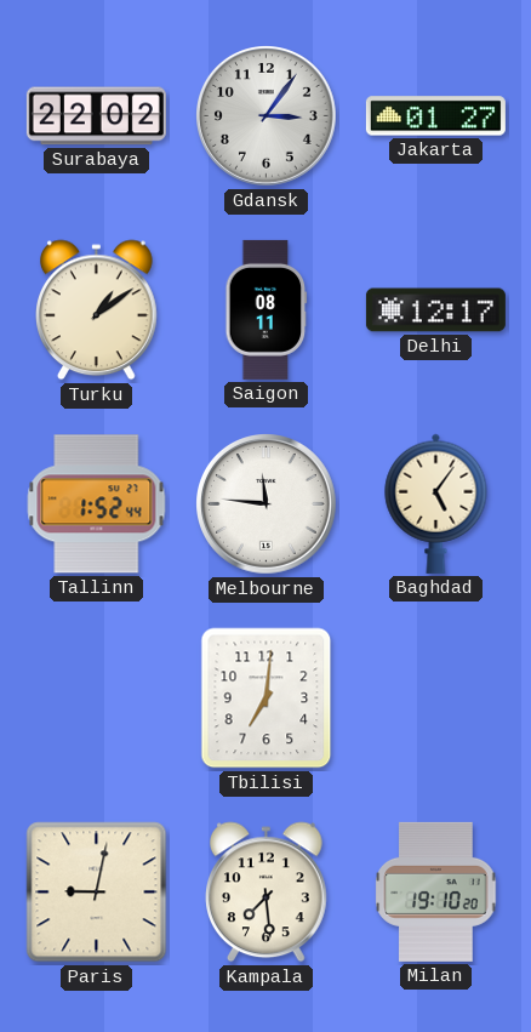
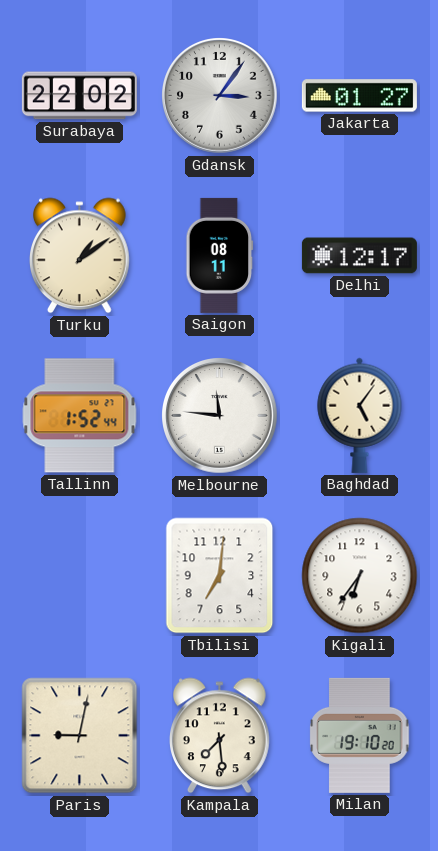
Kigali: none -> 6:36 (360, 576)
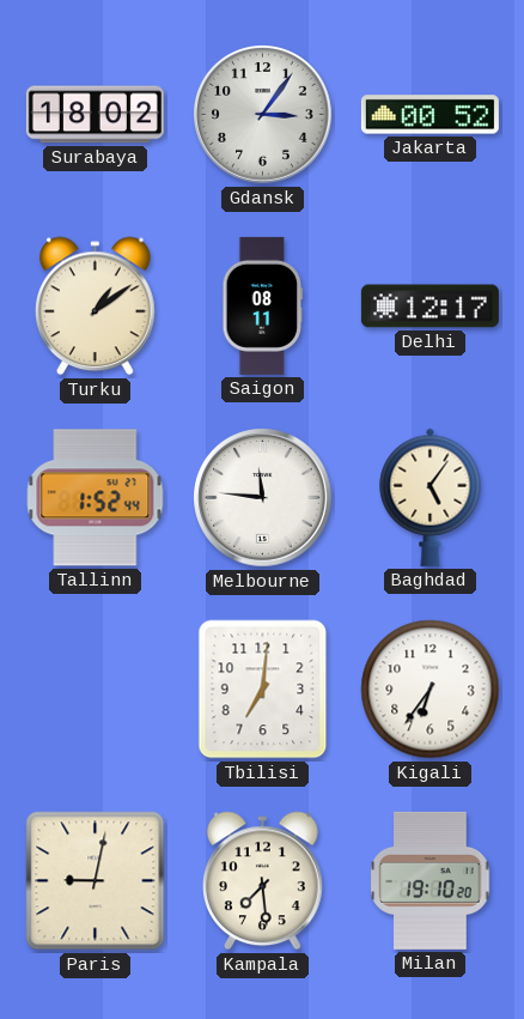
Surabaya: 22:02 -> 18:02 (95, 115)
Jakarta: 01:27 -> 00:52 (429, 115)
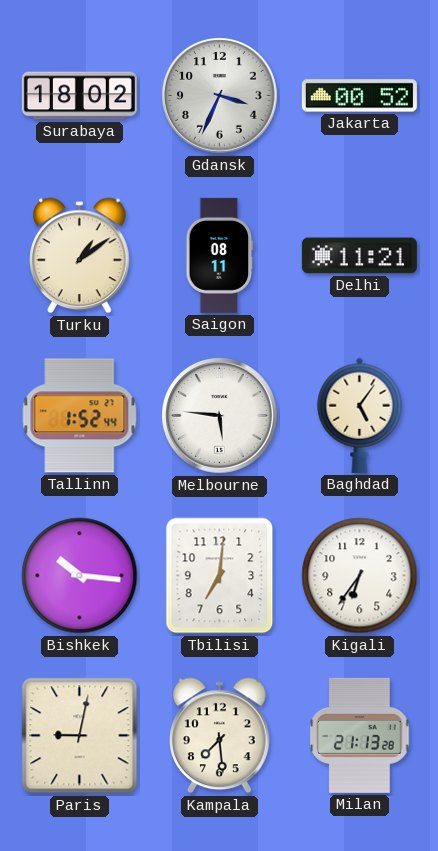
Gdansk: 3:06 -> 3:34 (220, 96)
Delhi: 12:17 -> 11:21 (359, 256)
Melbourne: 11:46 -> 5:46 (220, 416)
Bishkek: none -> 10:16 (80, 576)
Milan: 19:10 -> 21:13 (360, 735)
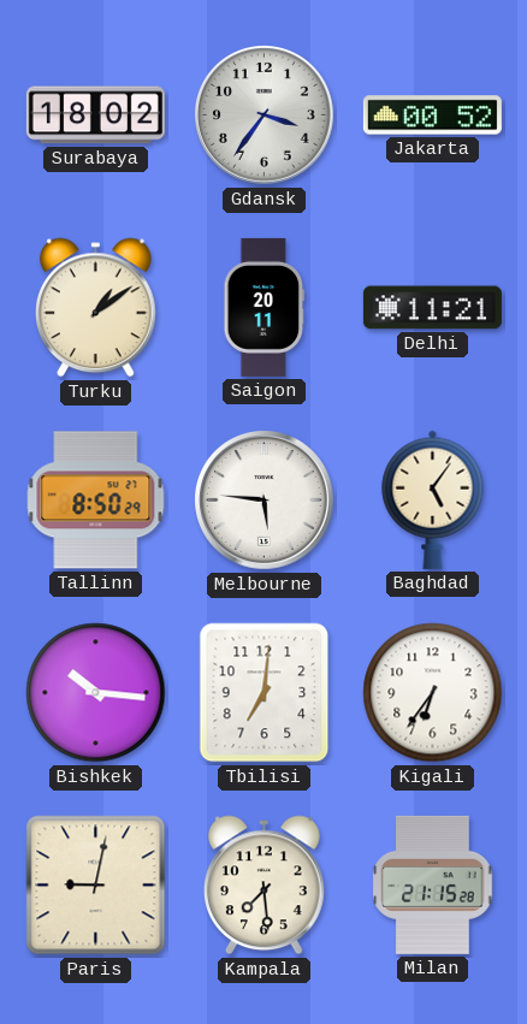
Gdansk: 3:34 -> 3:36 (265, 116)
Saigon: 08:11 -> 20:11 (265, 307)
Tallinn: 1:52 -> 8:50 (96, 501)
Milan: 21:13 -> 21:15 (433, 884)
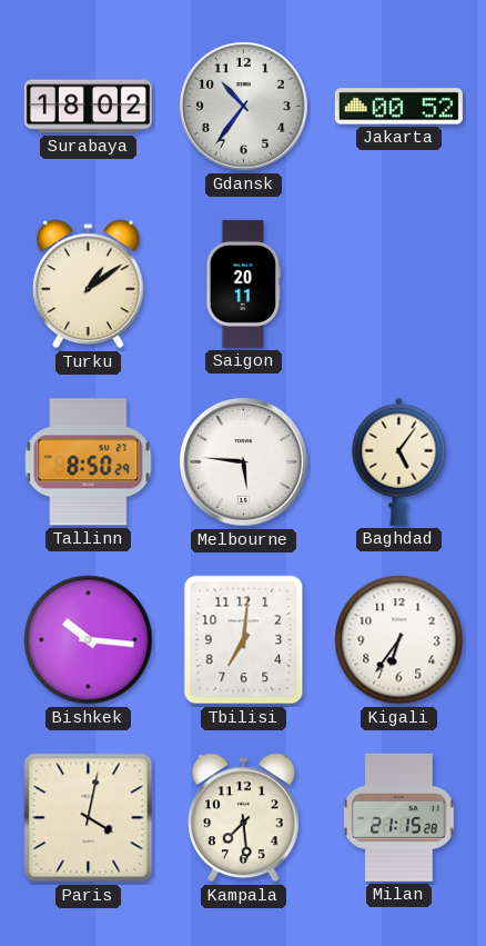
Gdansk: 3:36 -> 10:36 (244, 107)
Delhi: 11:21 -> none (432, 308)
Paris: 9:02 -> 4:02 (89, 818)
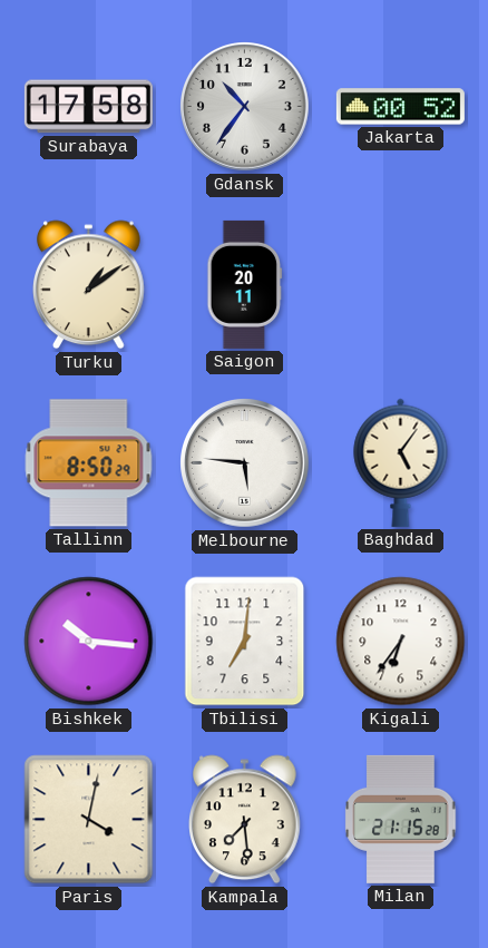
Surabaya: 18:02 -> 17:58 (88, 107)
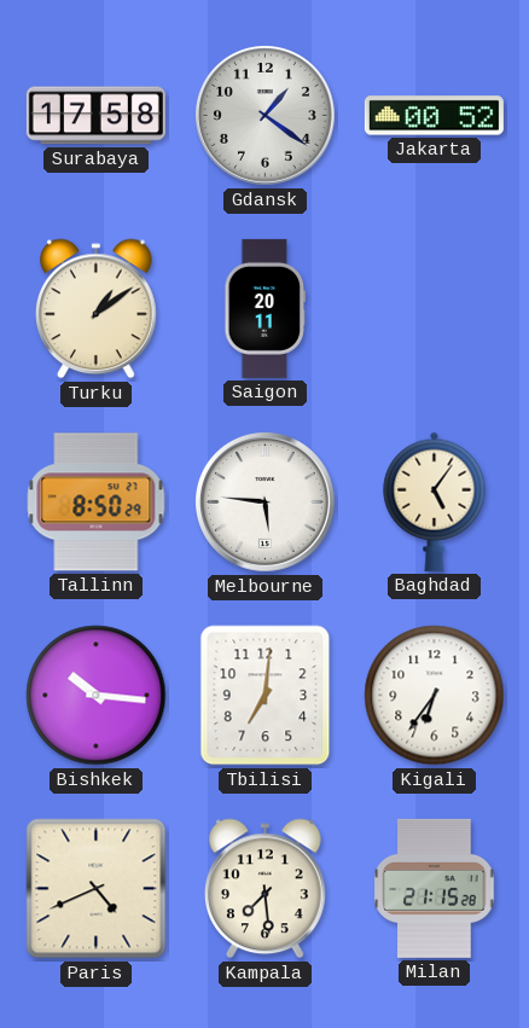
Gdansk: 10:36 -> 1:21 (266, 116)
Paris: 4:02 -> 4:41 (97, 889)
